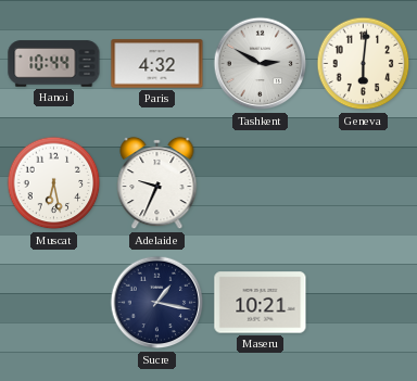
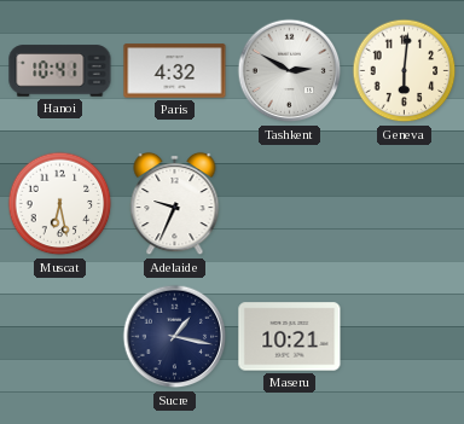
Hanoi: 10:44 -> 10:41 (60, 71)
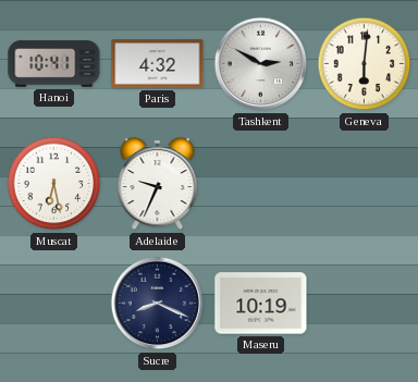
Sucre: 1:17 -> 8:19 (158, 304)
Maseru: 10:21 -> 10:19 (261, 304)
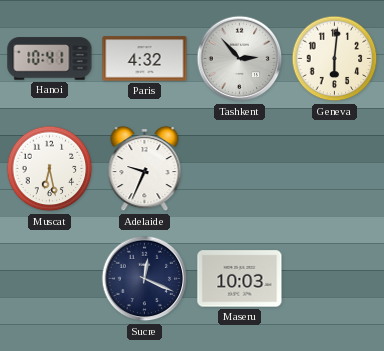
Tashkent: 2:50 -> 2:53 (240, 59)
Sucre: 8:19 -> 12:19 (145, 279)
Maseru: 10:19 -> 10:03 (240, 279)
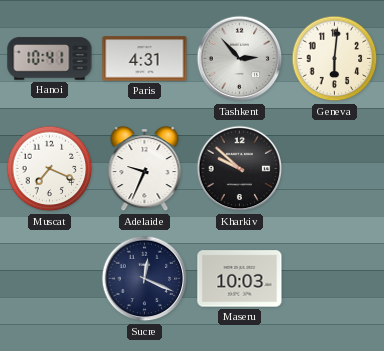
Paris: 4:32 -> 4:31 (145, 59)
Muscat: 6:28 -> 7:19 (50, 169)
Kharkiv: none -> 9:52 (240, 169)
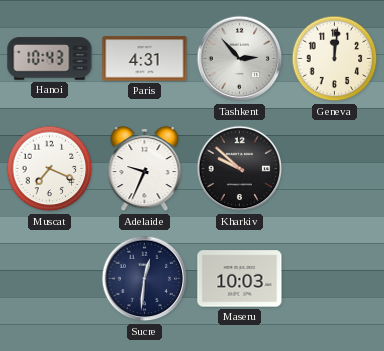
Hanoi: 10:41 -> 10:43 (50, 59)
Geneva: 6:01 -> 12:01 (335, 59)
Sucre: 12:19 -> 12:31 (145, 279)
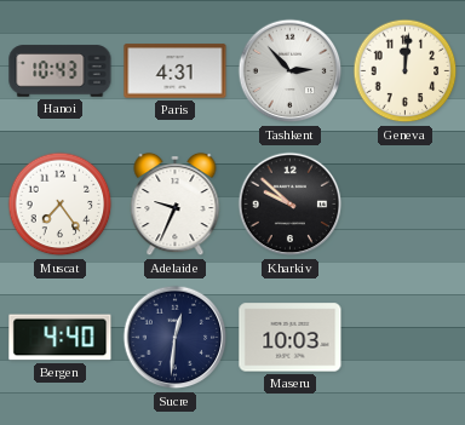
Muscat: 7:19 -> 7:24 (61, 205)
Bergen: none -> 4:40 (61, 338)
